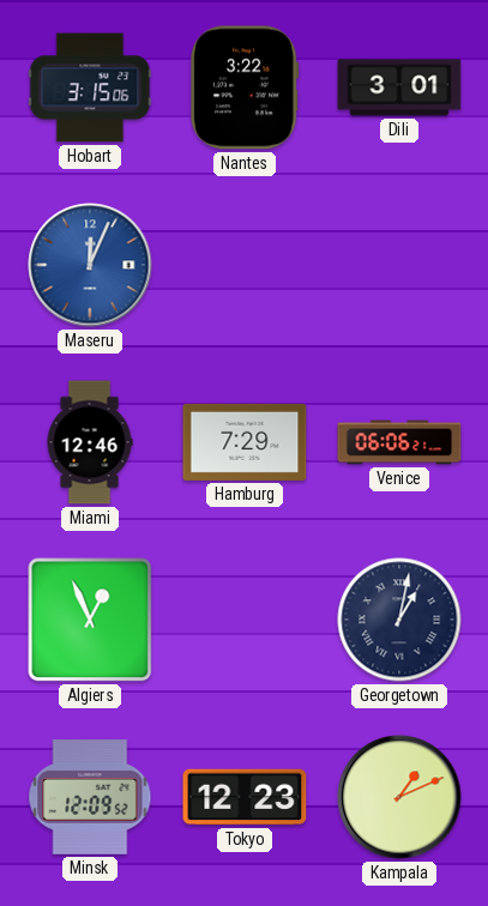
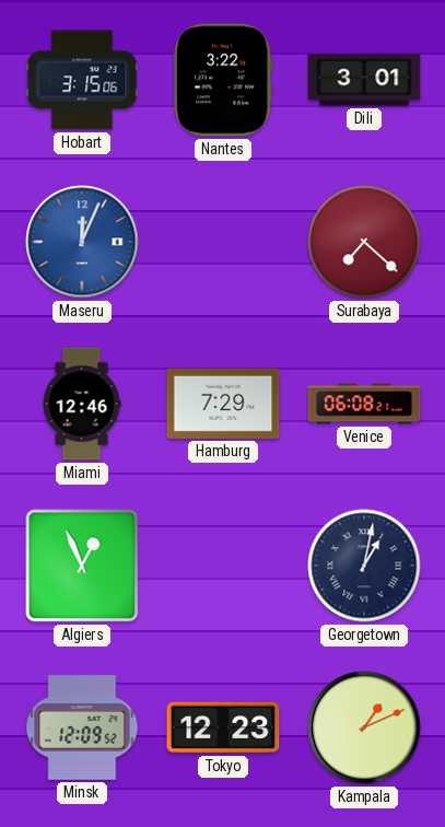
Surabaya: none -> 7:22 (364, 242)
Venice: 06:06 -> 06:08 (364, 404)
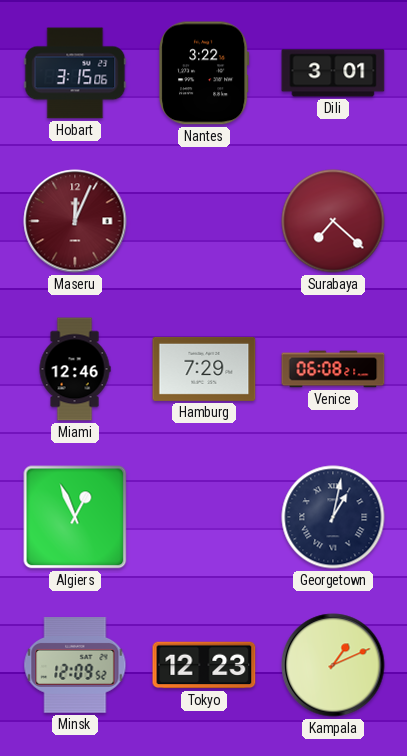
Maseru dial: blue -> burgundy (75, 221)
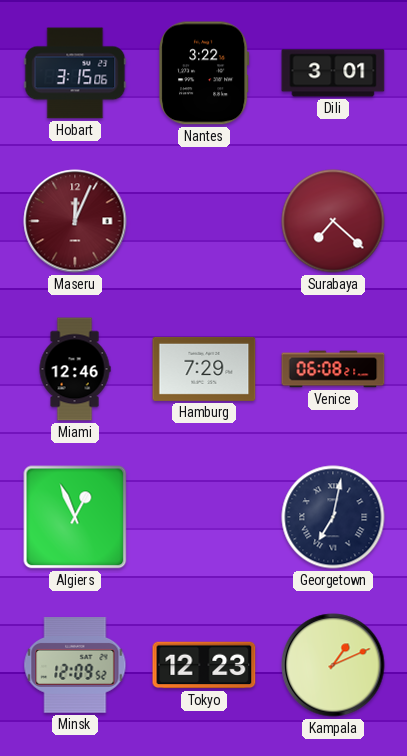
Georgetown: 1:02 -> 7:02 (333, 517)
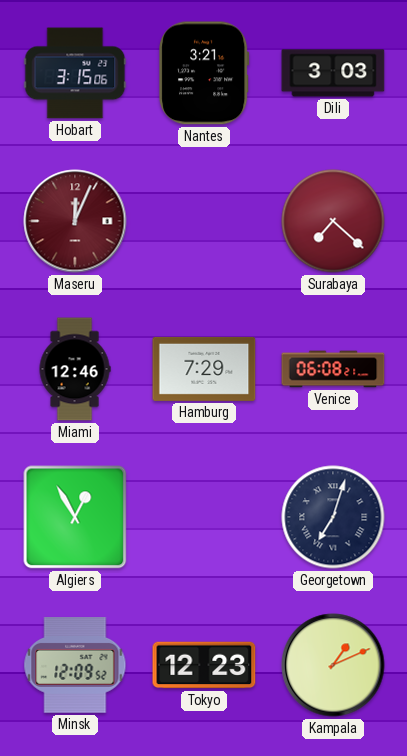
Nantes: 3:22 -> 3:21 (204, 73)
Dili: 3:01 -> 3:03 (333, 73)
Algiers: 12:56 -> 12:55 (75, 517)
Georgetown: 7:02 -> 7:03 (333, 517)
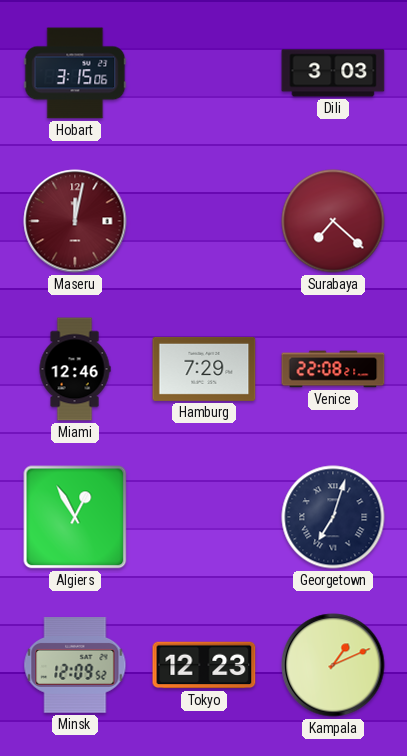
Nantes: 3:21 -> none (204, 73)
Maseru: 12:04 -> 12:02 (75, 221)
Venice: 06:08 -> 22:08 (333, 369)
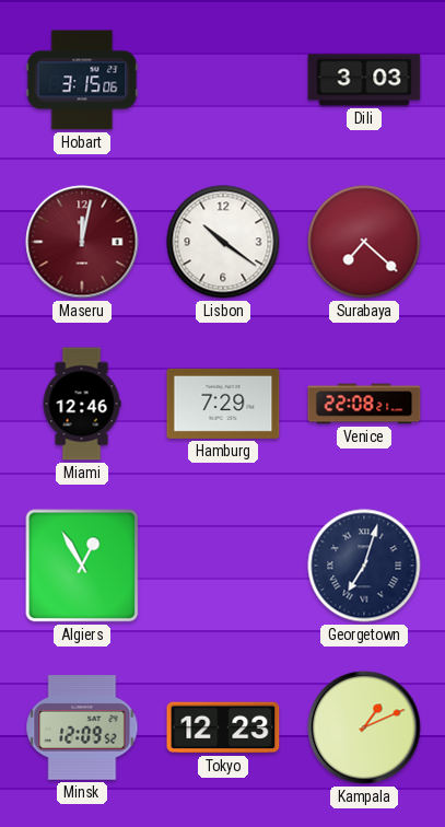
Lisbon: none -> 10:21 (223, 242)
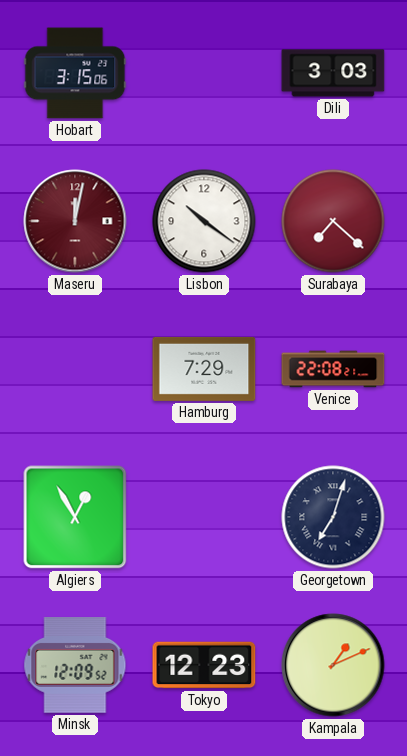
Miami: 12:46 -> none (82, 404)
